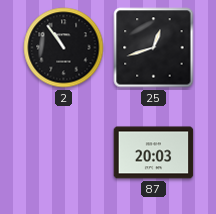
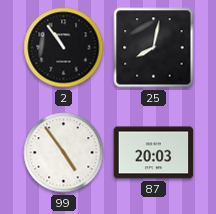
25: 12:42 -> 8:02 (154, 48)
99: none -> 4:54 (64, 153)
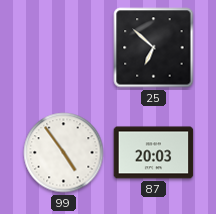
2: 10:54 -> none (64, 48)
25: 8:02 -> 6:52 (154, 48)
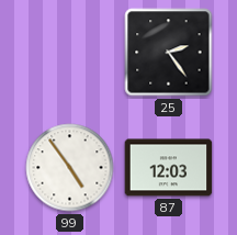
25: 6:52 -> 2:24 (169, 53)
87: 20:03 -> 12:03 (169, 168)
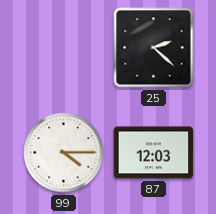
25: 2:24 -> 2:22 (154, 48)
99: 4:54 -> 4:15 (64, 153)
